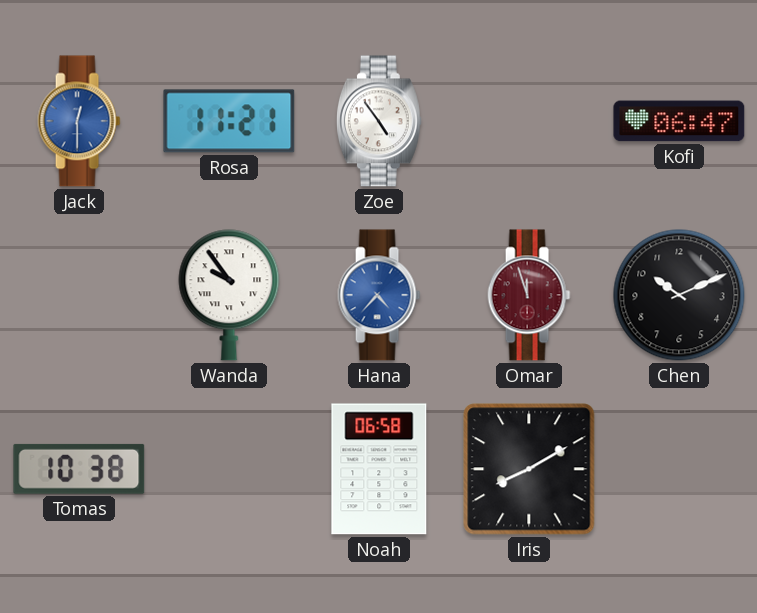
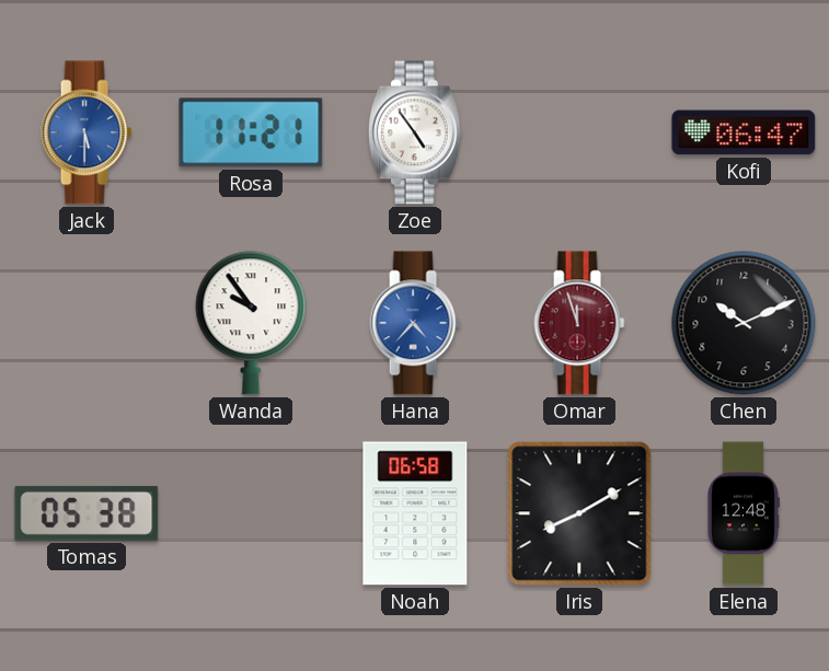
Jack: 12:30 -> 5:30 (87, 132)
Tomas: 10:38 -> 05:38 (87, 513)
Elena: none -> 12:48 (744, 513)
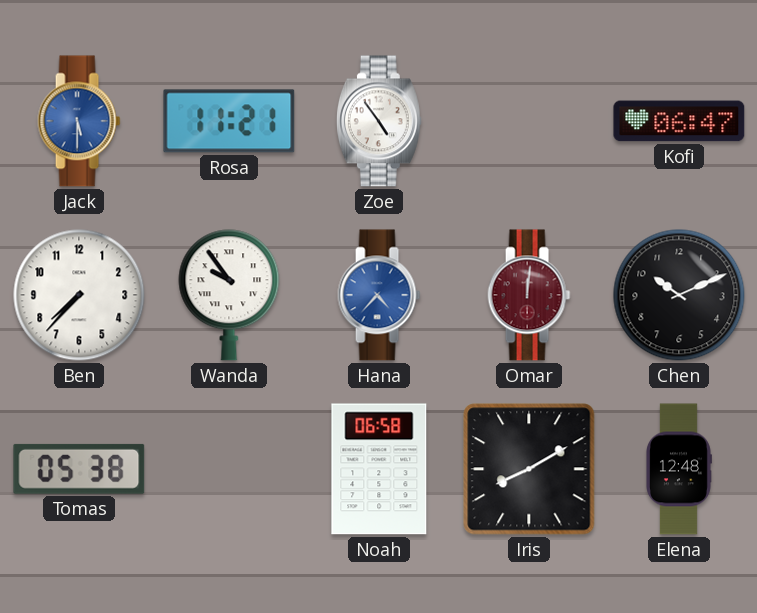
Ben: none -> 7:37 (79, 295)
Omar: 11:57 -> 12:01 (529, 295)
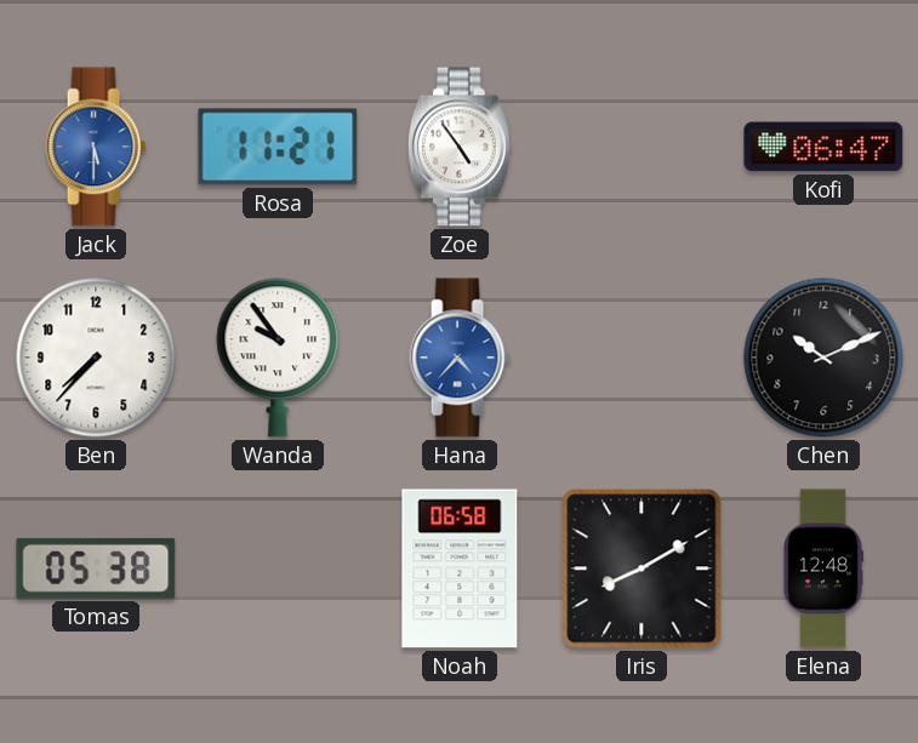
Omar: 12:01 -> none (529, 295)
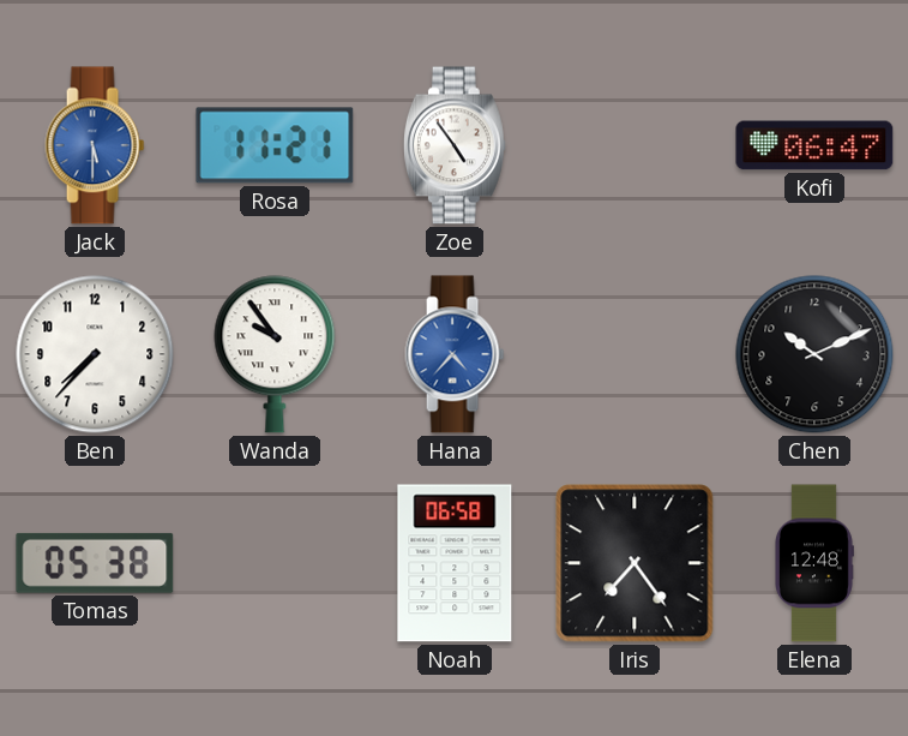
Iris: 8:10 -> 7:24 (635, 563)
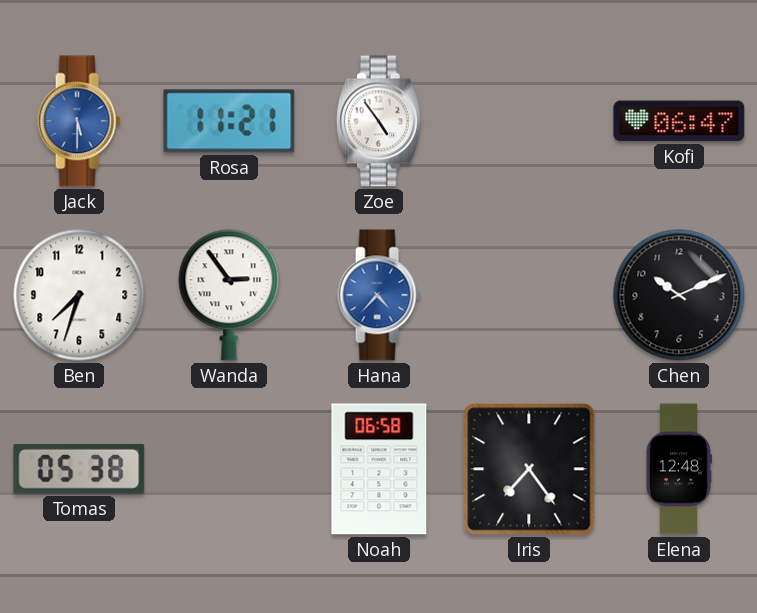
Ben: 7:37 -> 7:33 (79, 295)
Wanda: 9:54 -> 2:54 (229, 295)
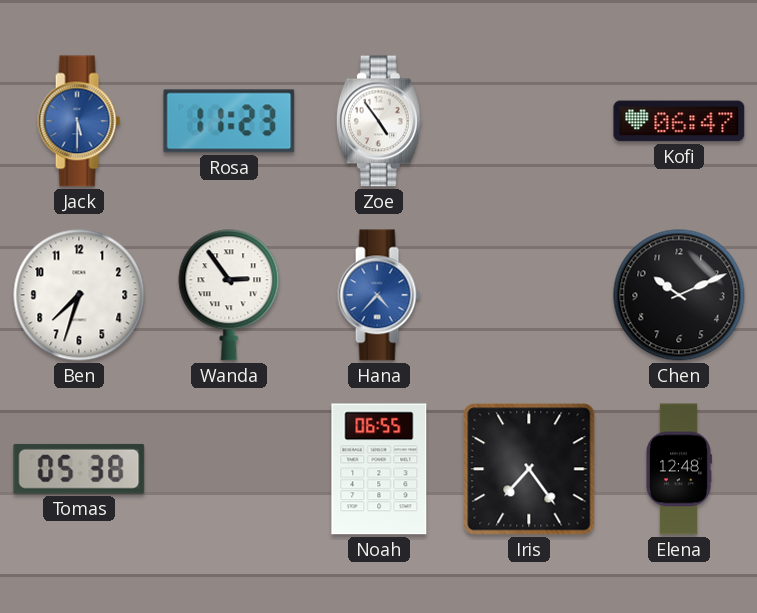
Rosa: 11:21 -> 11:23 (229, 121)
Noah: 06:58 -> 06:55 (379, 469)
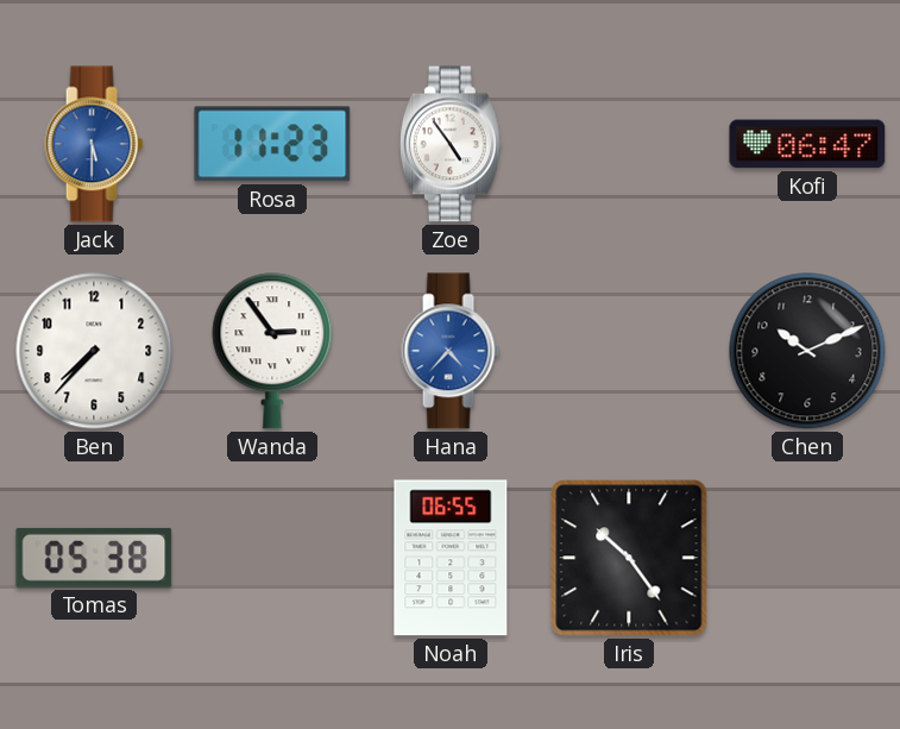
Ben: 7:33 -> 7:37 (94, 351)
Iris: 7:24 -> 10:24 (629, 558)
Elena: 12:48 -> none (679, 469)
